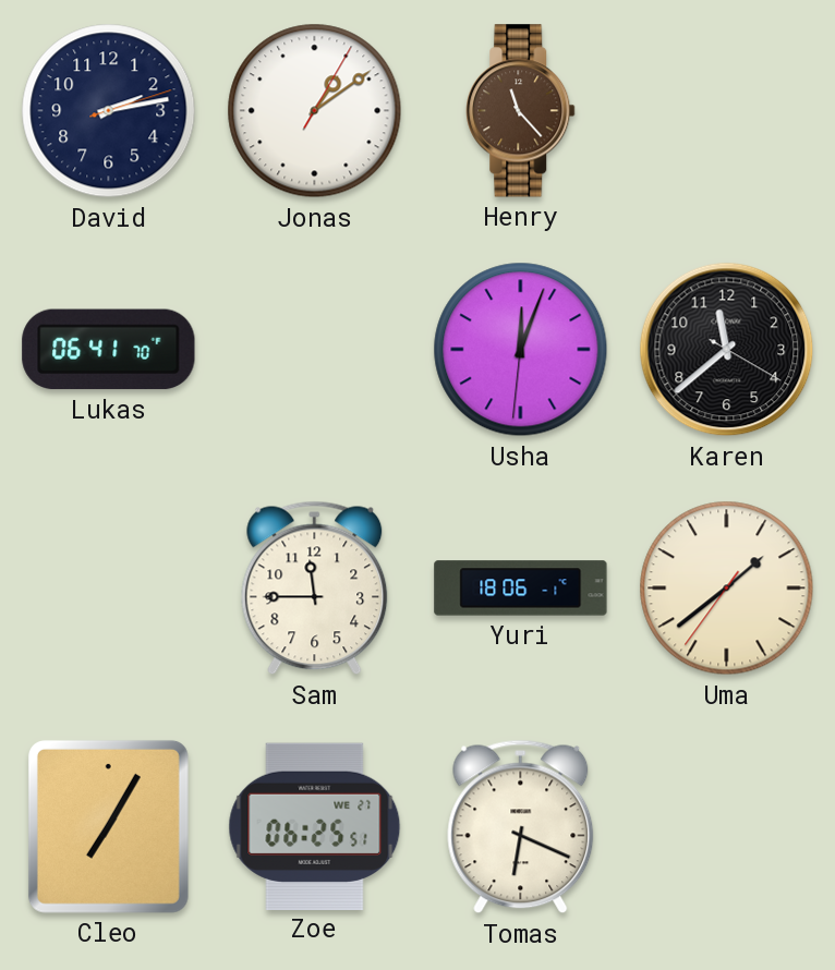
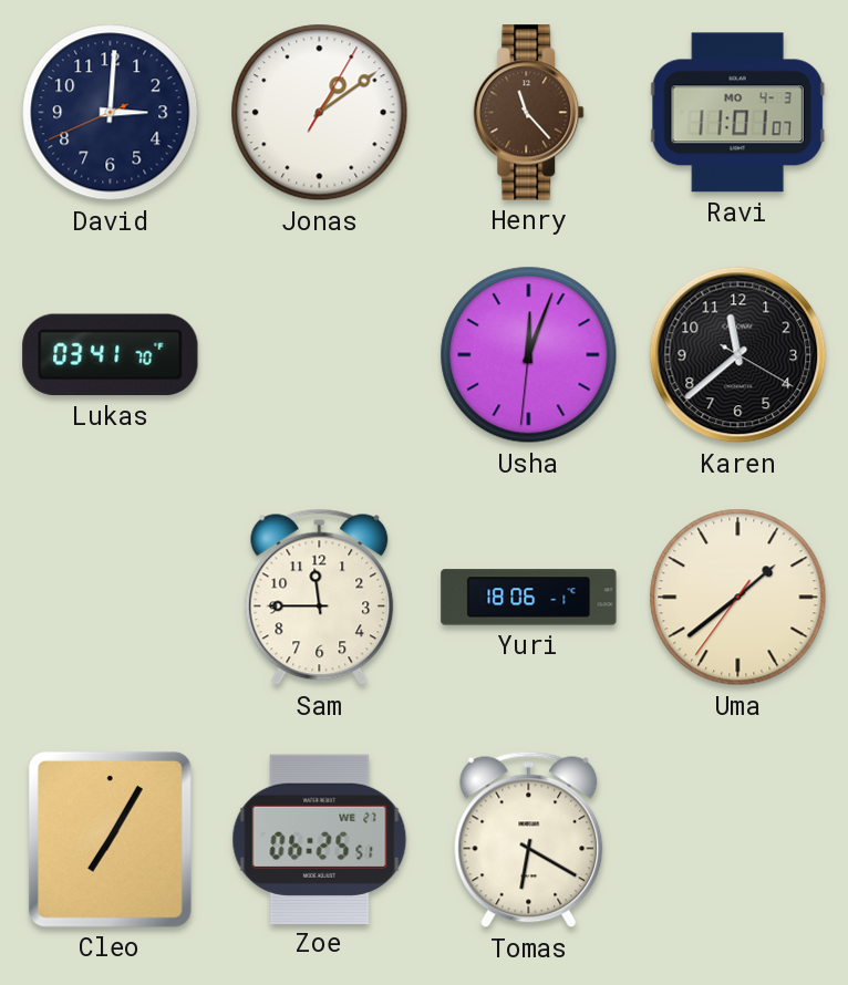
David: 2:13 -> 3:00 (111, 113)
Ravi: none -> 11:01 (737, 113)
Lukas: 06:41 -> 03:41 (111, 355)
Tomas: 6:19 -> 6:20 (529, 840)
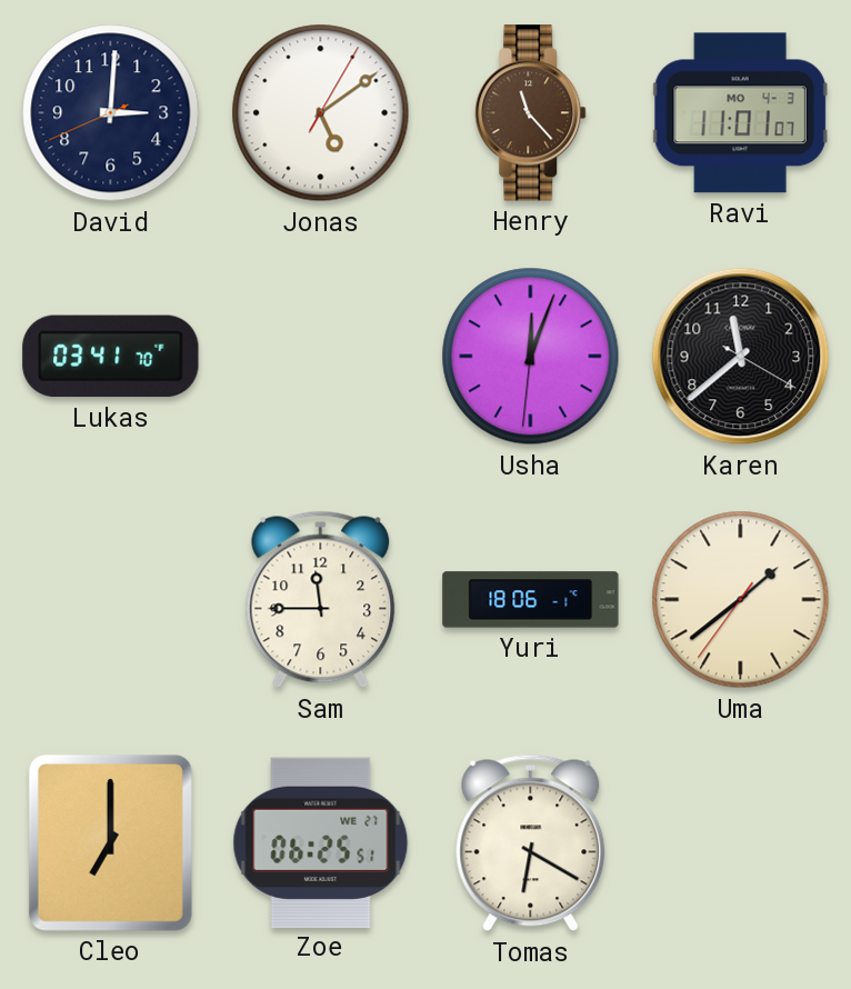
Jonas: 1:09 -> 5:09 (321, 113)
Cleo: 7:05 -> 7:00 (110, 842)
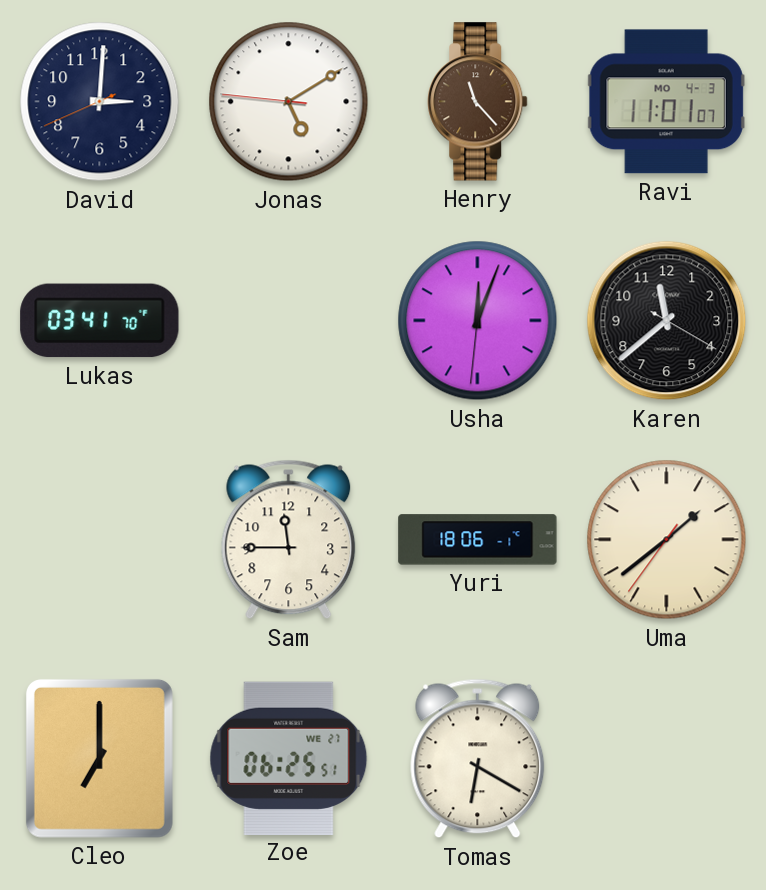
Jonas: 5:09:05 -> 5:09:46 (289, 102)
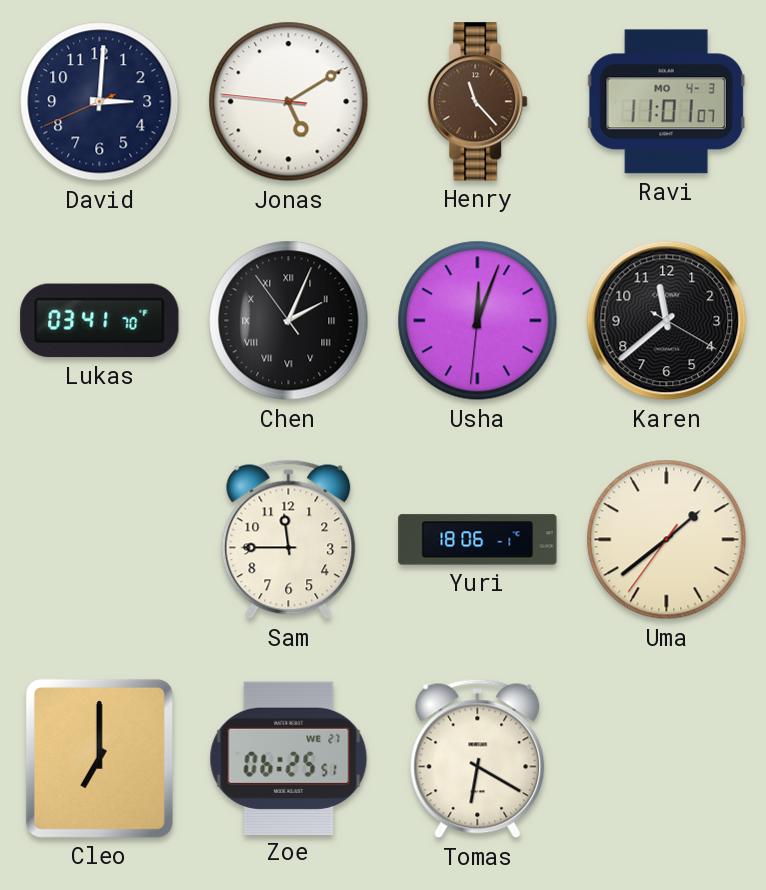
Chen: none -> 2:03 (289, 321)
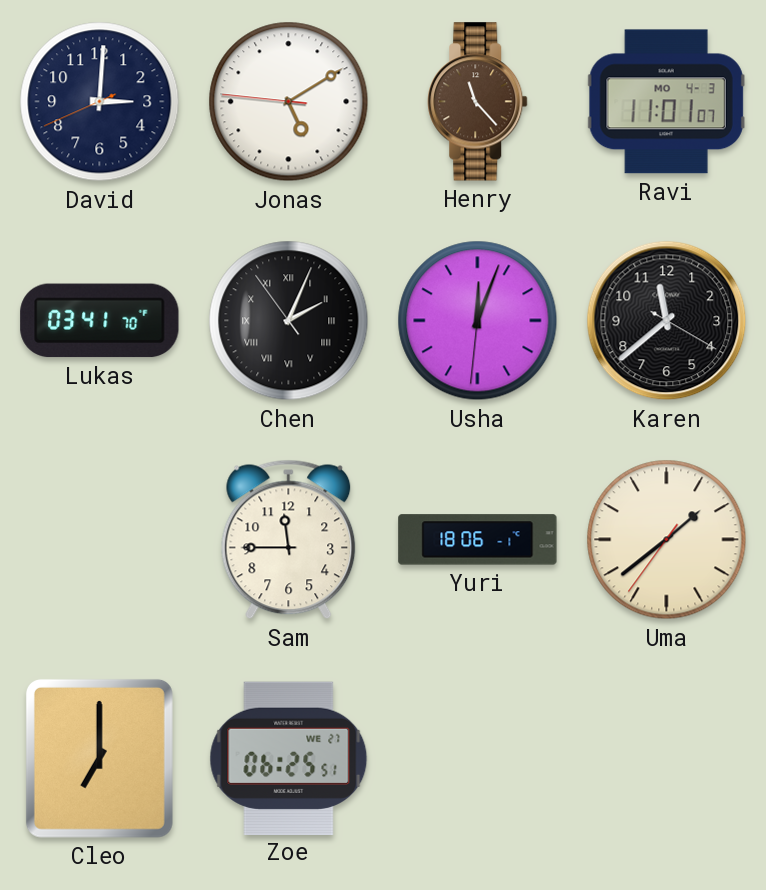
Tomas: 6:20 -> none (478, 759)
